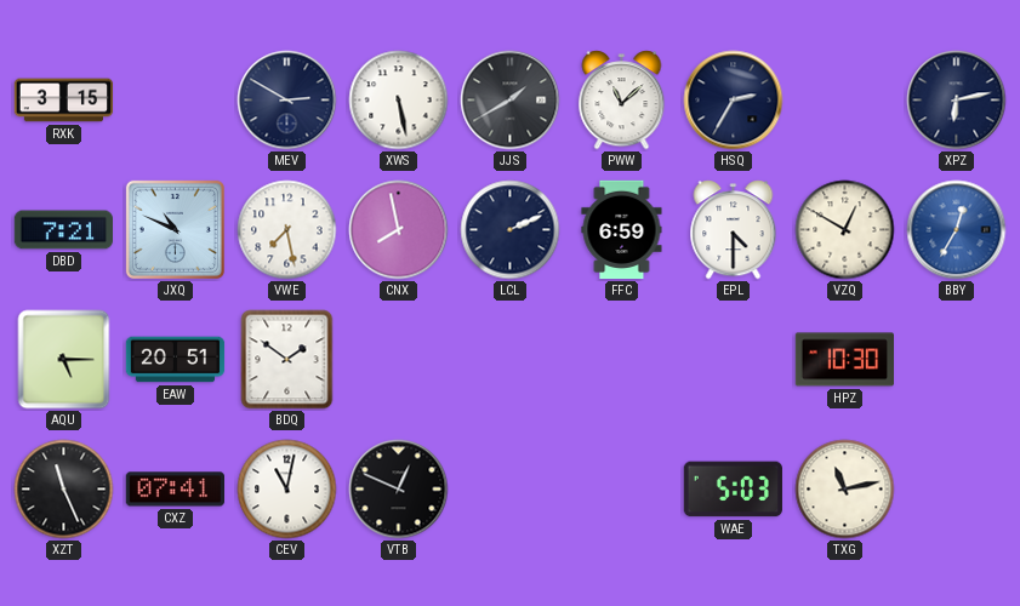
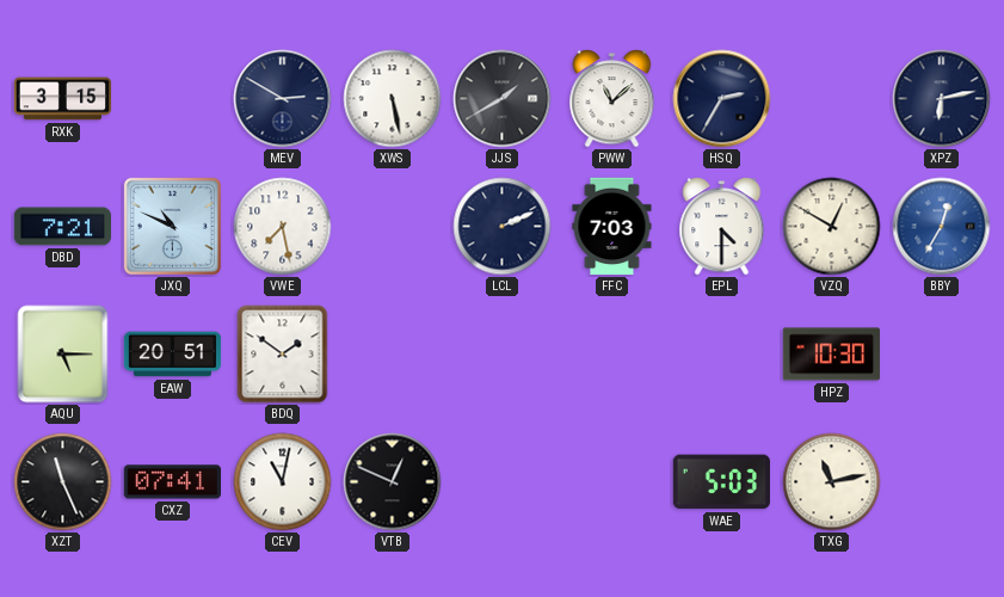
CNX: 7:58 -> none (399, 230)
FFC: 6:59 -> 7:03 (612, 227)
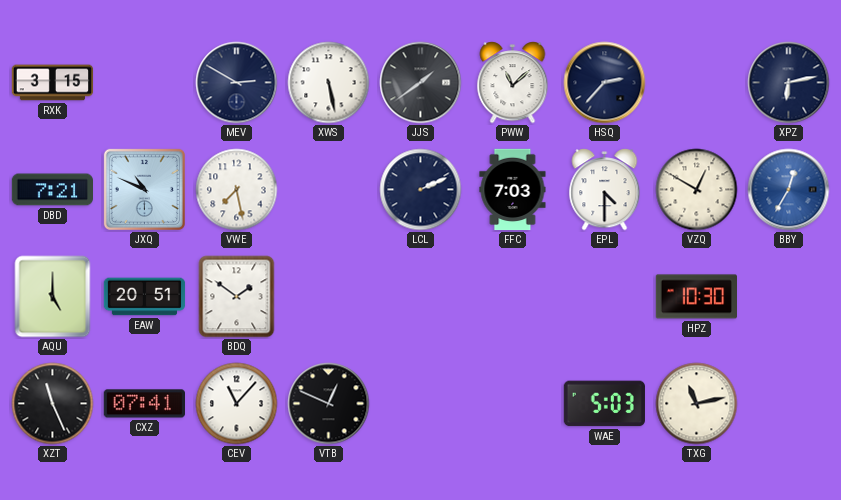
JJS: 1:40 -> 1:39 (421, 83)
HSQ: 2:35 -> 2:37 (605, 83)
AQU: 5:15 -> 5:00 (53, 297)
CEV: 11:02 -> 11:07 (237, 404)
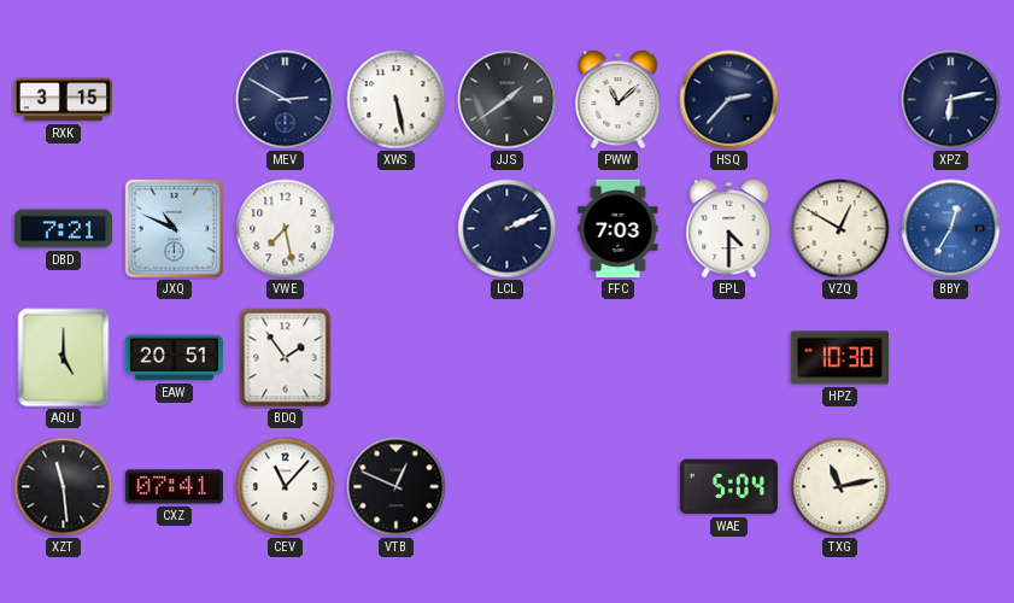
BDQ: 1:51 -> 1:54 (286, 358)
XZT: 11:26 -> 11:29 (64, 487)
WAE: 5:03 -> 5:04 (728, 487)
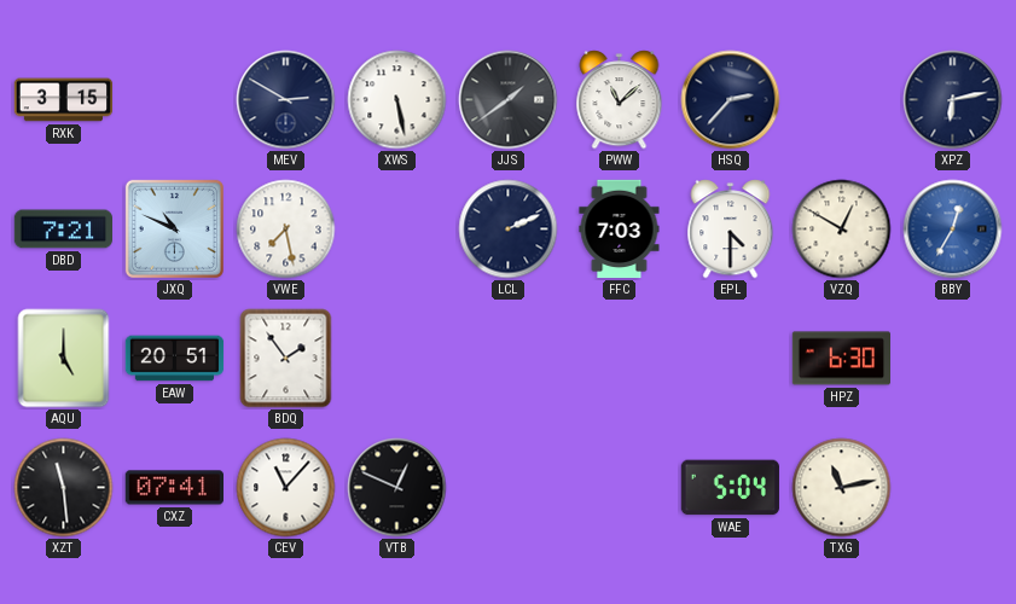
HPZ: 10:30 -> 6:30 (841, 359)
